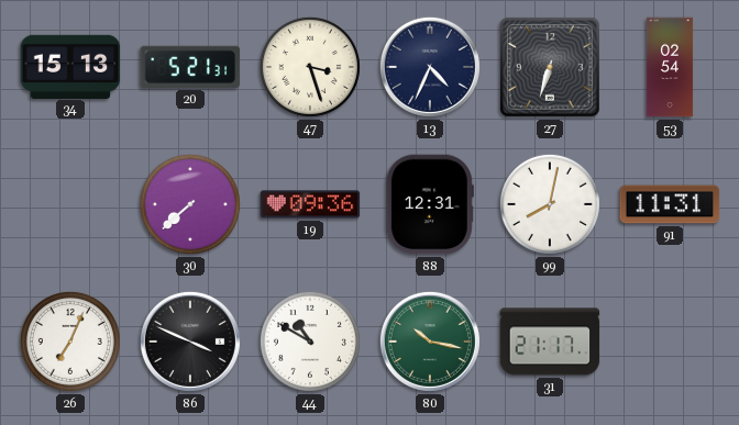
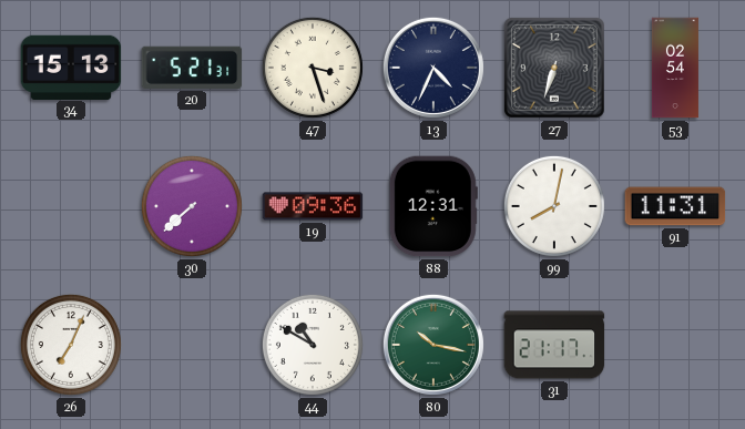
86: 3:49 -> none (190, 342)
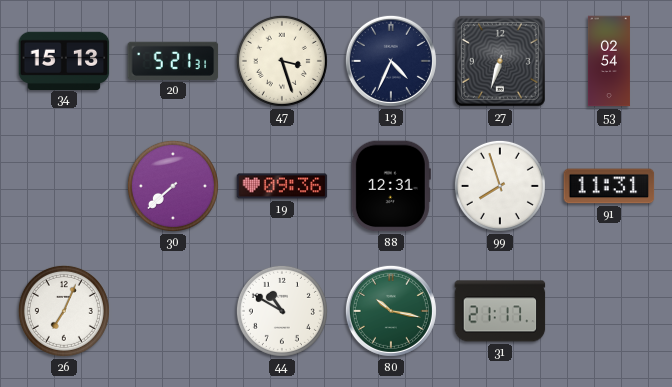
99: 8:02 -> 7:57 (500, 186)
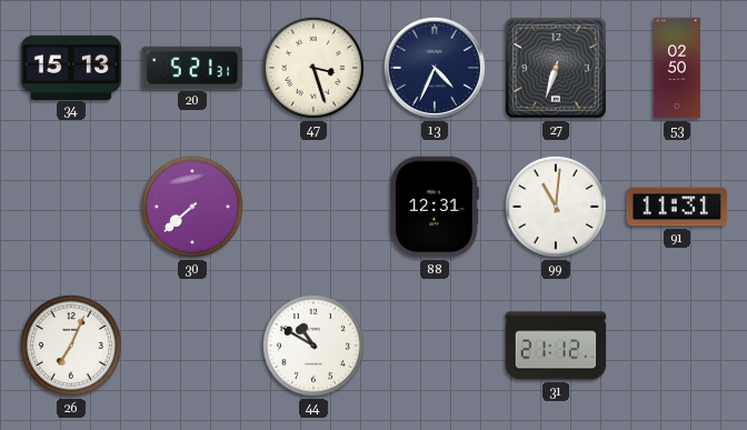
53: 02:54 -> 02:50 (677, 68)
19: 09:36 -> none (282, 186)
99: 7:57 -> 11:01 (556, 207)
80: 10:17 -> none (391, 311)
31: 21:17 -> 21:12 (556, 346)
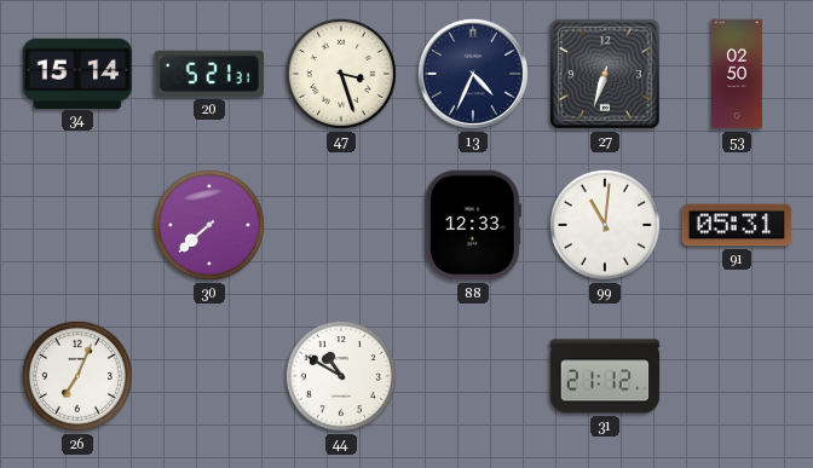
34: 15:13 -> 15:14 (77, 73)
88: 12:31 -> 12:33 (473, 225)
91: 11:31 -> 05:31 (737, 225)
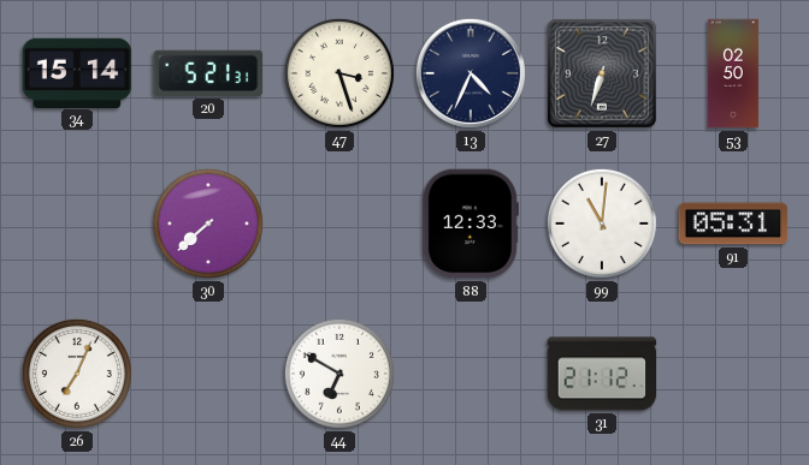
44: 10:50 -> 6:50 (339, 374)
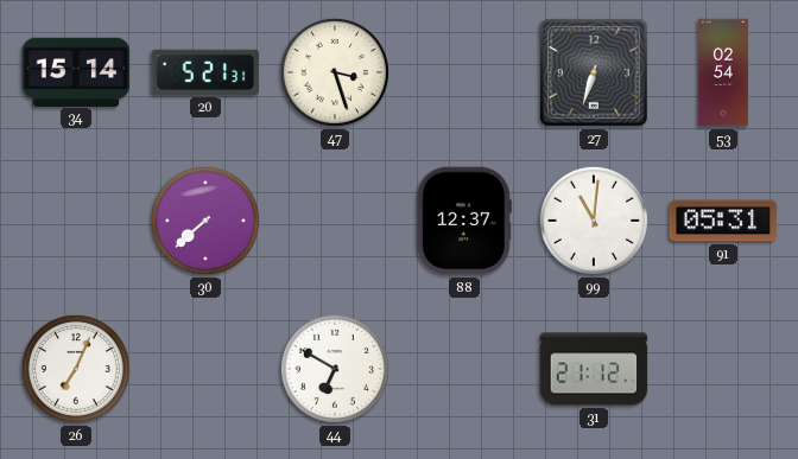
13: 4:34 -> none (471, 73)
53: 02:50 -> 02:54 (723, 72)
88: 12:33 -> 12:37 (464, 221)
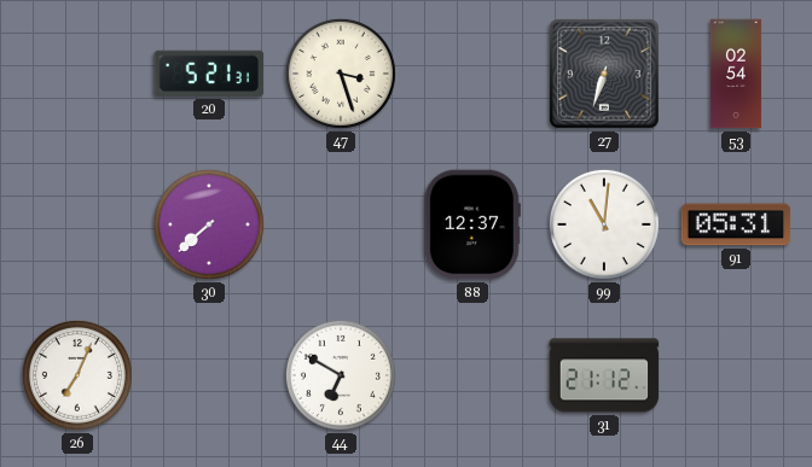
34: 15:14 -> none (76, 71)
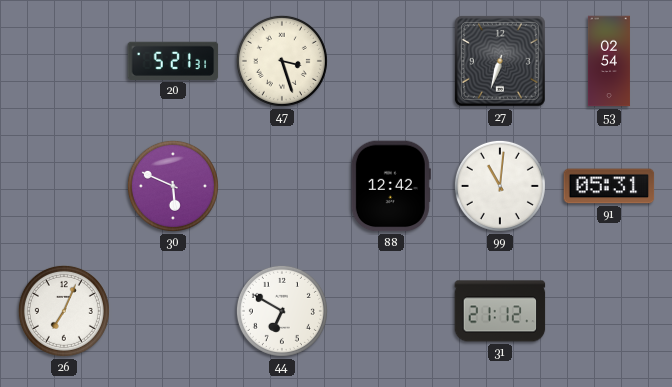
30: 7:38 -> 5:49 (173, 186)
88: 12:37 -> 12:42 (391, 186)
